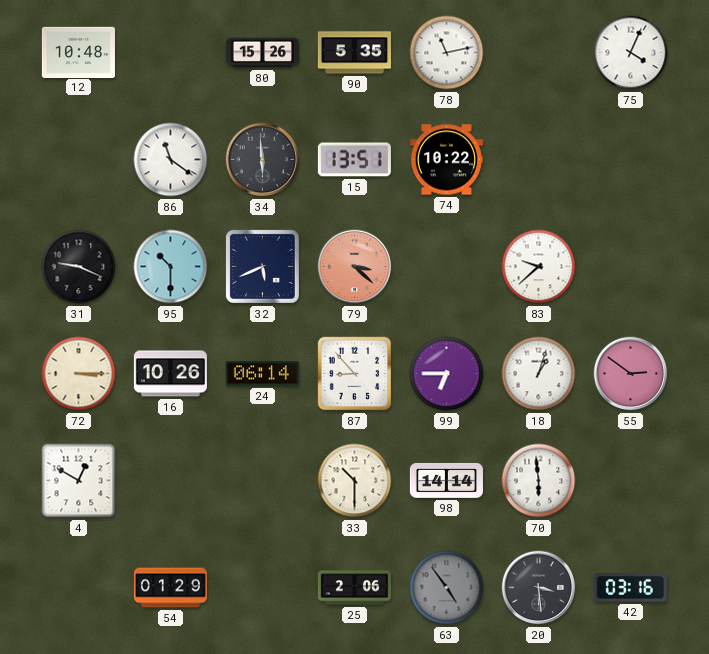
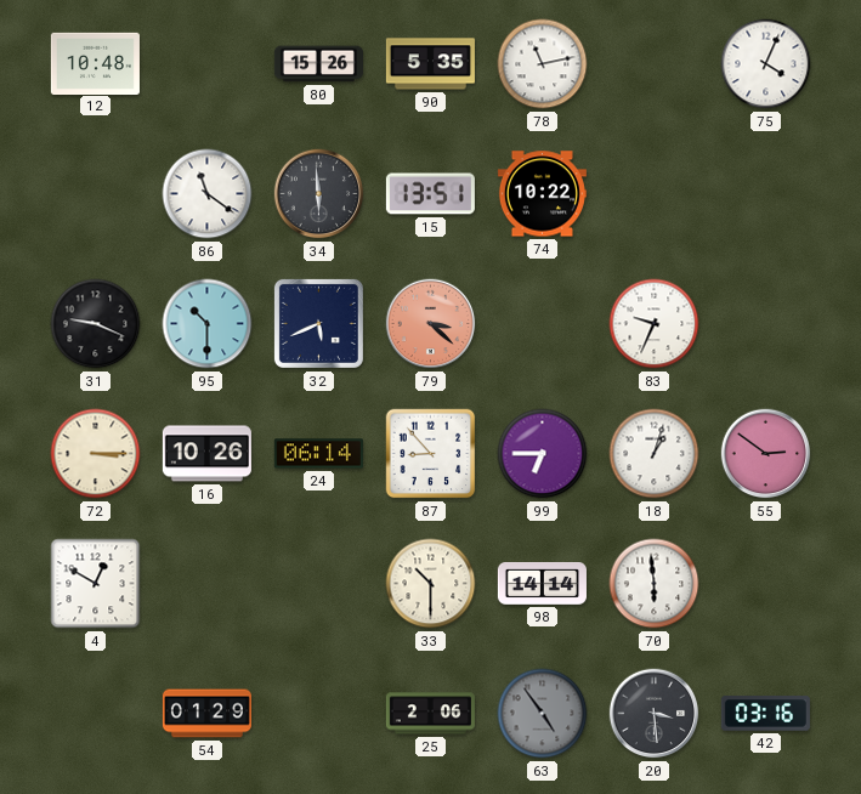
83: 9:38 -> 9:34 (655, 324)
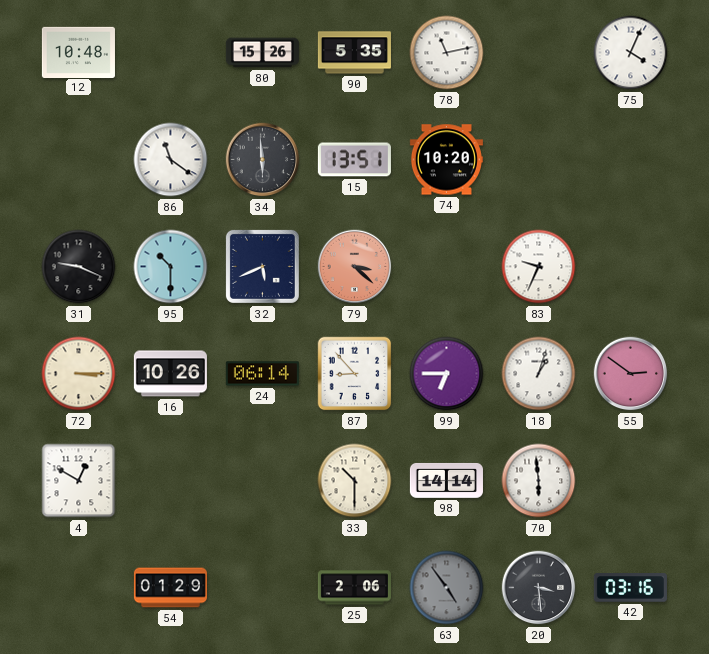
74: 10:22 -> 10:20 (446, 160)
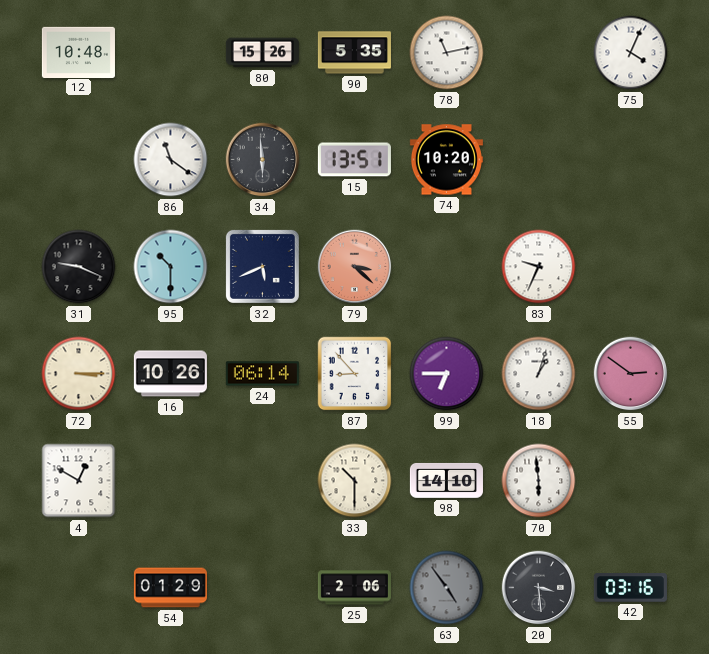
98: 14:14 -> 14:10 (446, 480)
